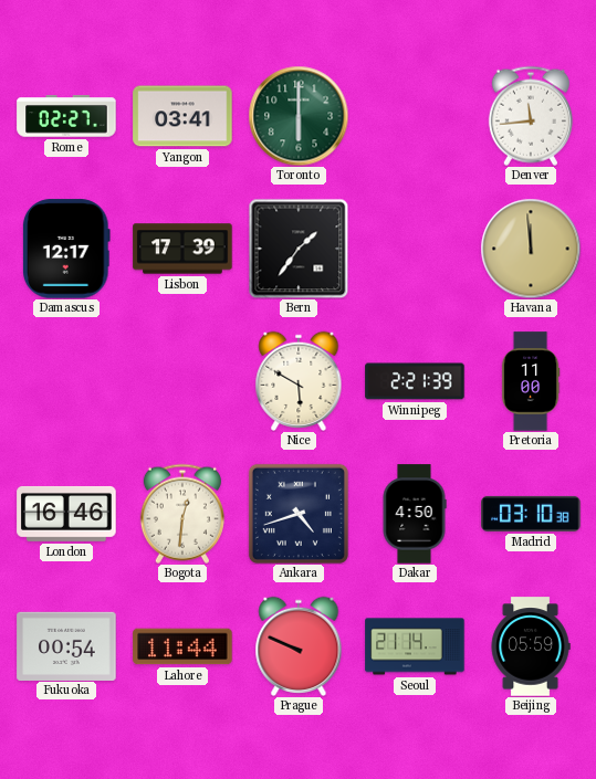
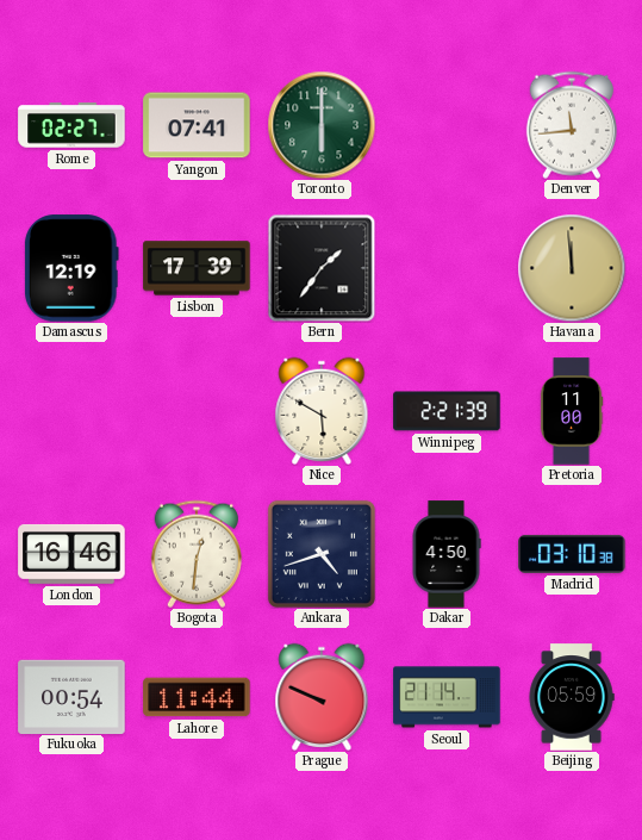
Yangon: 03:41 -> 07:41 (197, 125)
Damascus: 12:17 -> 12:19 (71, 268)
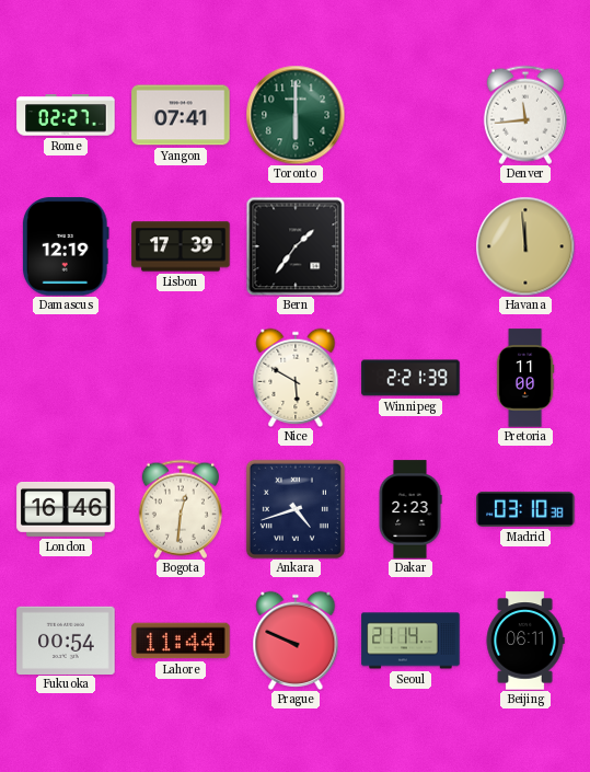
Dakar: 4:50 -> 2:23 (410, 509)
Beijing: 05:59 -> 06:11 (525, 641)
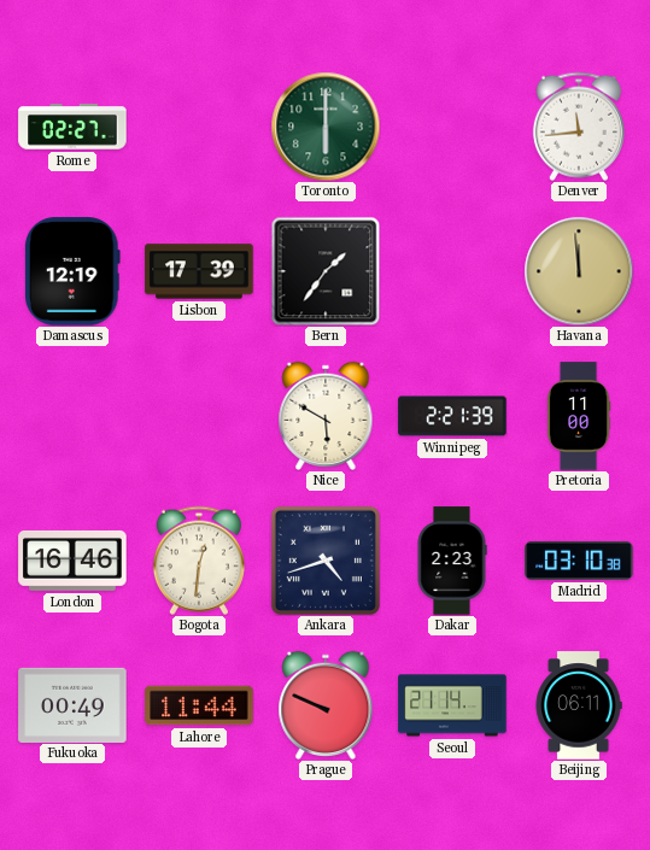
Yangon: 07:41 -> none (181, 115)
Fukuoka: 00:54 -> 00:49 (72, 704)
